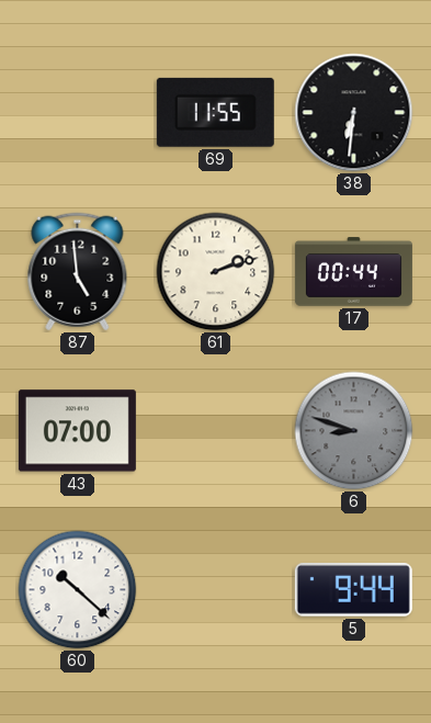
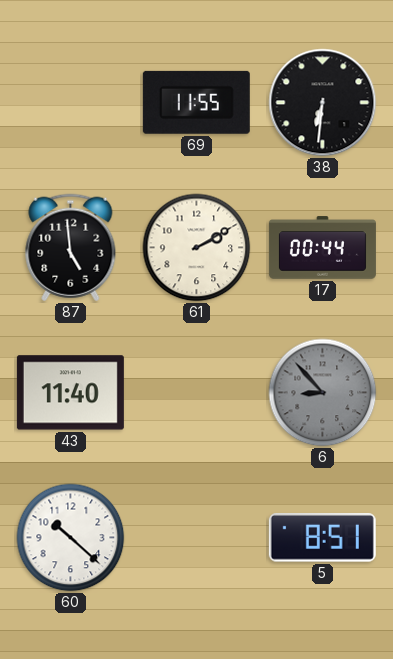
61: 2:12 -> 2:10 (197, 248)
43: 07:00 -> 11:40 (70, 393)
6: 8:48 -> 8:53 (323, 393)
5: 9:44 -> 8:51 (322, 538)
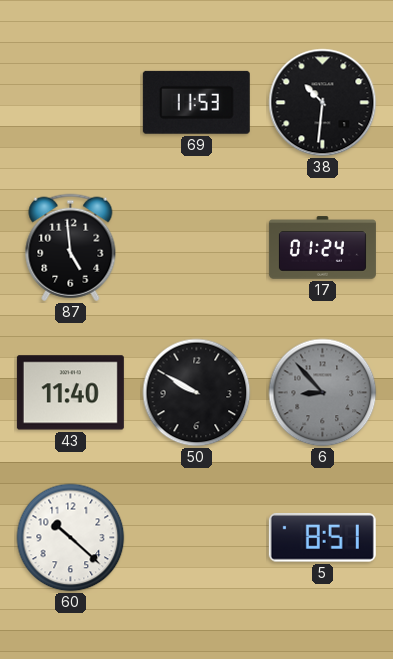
69: 11:55 -> 11:53 (196, 102)
38: 6:31 -> 10:31 (323, 103)
61: 2:10 -> none (197, 248)
17: 00:44 -> 01:24 (322, 248)
50: none -> 9:50 (197, 393)
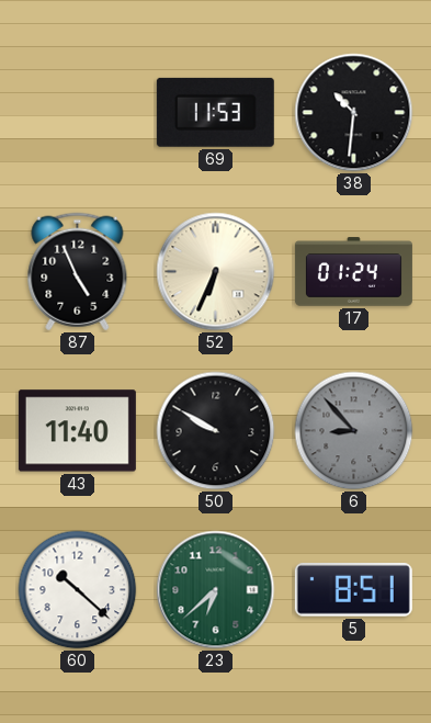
87: 4:59 -> 4:56 (78, 272)
52: none -> 6:34 (216, 272)
23: none -> 6:38 (216, 590)
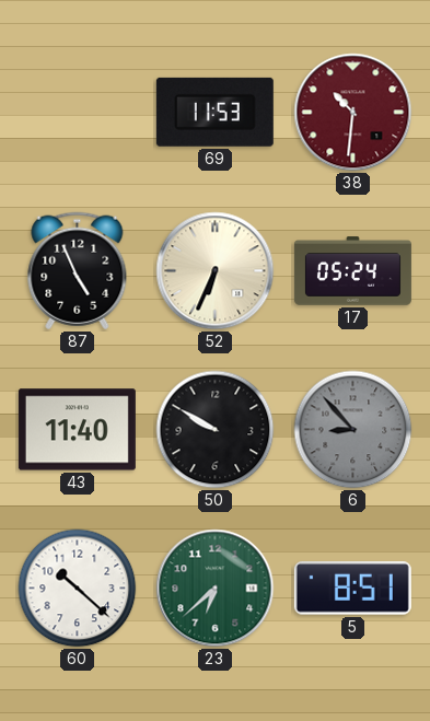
38 dial: black -> burgundy (353, 113)
17: 01:24 -> 05:24 (352, 271)
